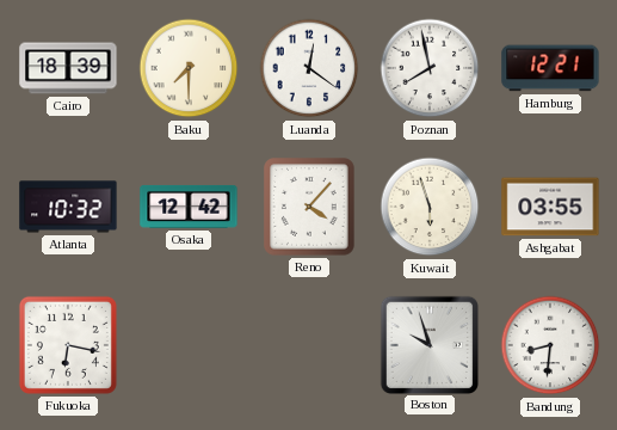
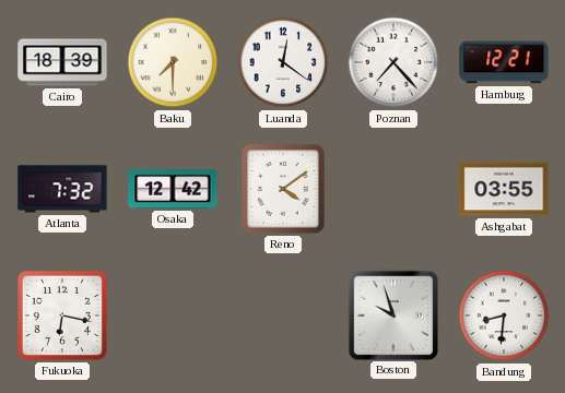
Poznan: 7:58 -> 7:23 (393, 62)
Atlanta: 10:32 -> 7:32 (62, 189)
Reno: 4:07 -> 4:09 (284, 190)
Kuwait: 5:57 -> none (430, 207)
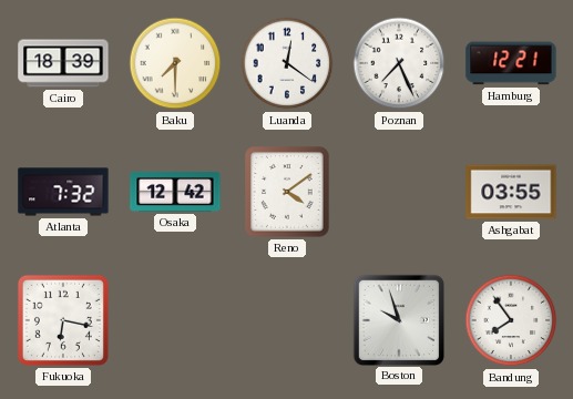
Poznan: 7:23 -> 7:26 (399, 63)
Bandung: 8:31 -> 7:54 (511, 320)
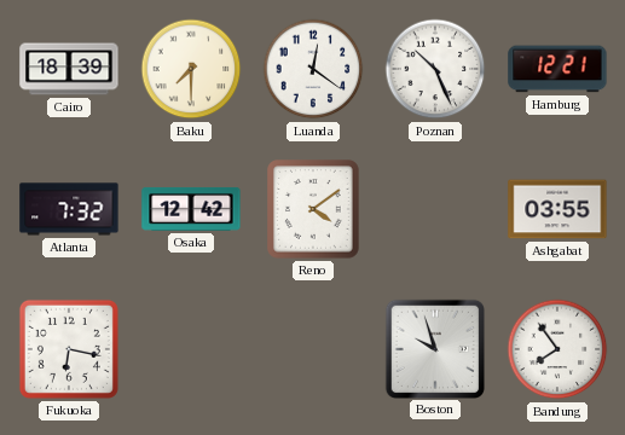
Poznan: 7:26 -> 10:26 (435, 69)
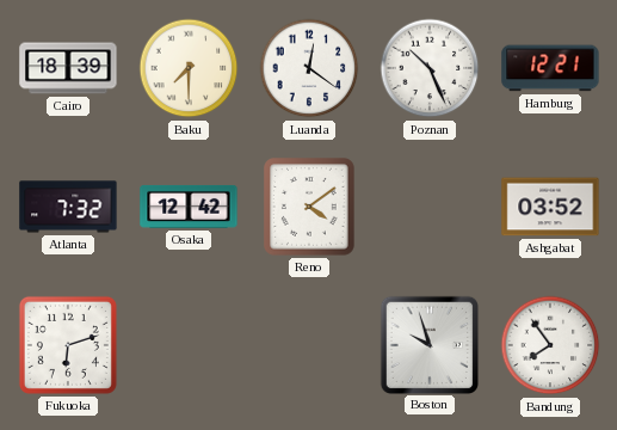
Ashgabat: 03:55 -> 03:52 (550, 207)
Fukuoka: 6:17 -> 6:12 (68, 345)
